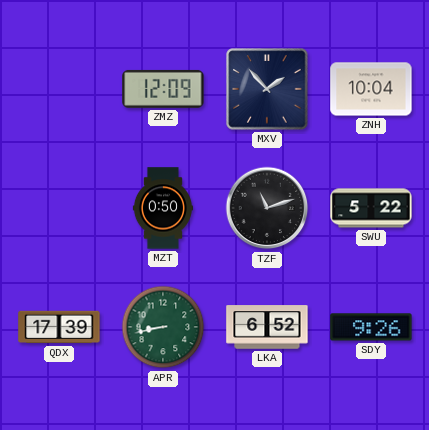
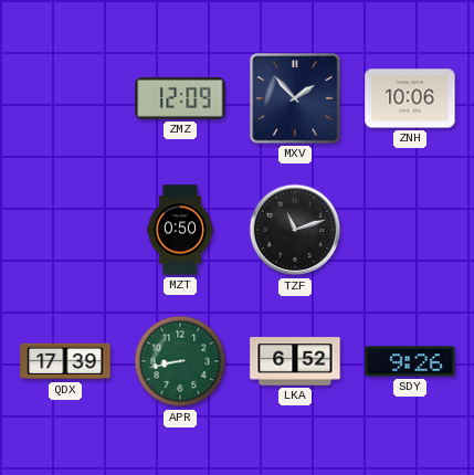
ZNH: 10:04 -> 10:06 (410, 98)
SWU: 5:22 -> none (371, 208)
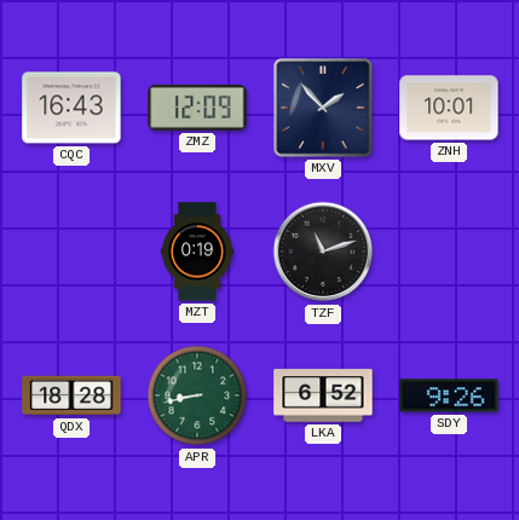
CQC: none -> 16:43 (71, 108)
ZNH: 10:06 -> 10:01 (449, 108)
MZT: 0:50 -> 0:19 (197, 252)
QDX: 17:39 -> 18:28 (71, 395)
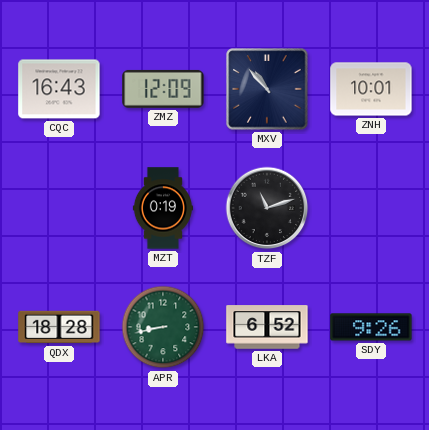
MXV: 1:53 -> 10:53 (267, 89)
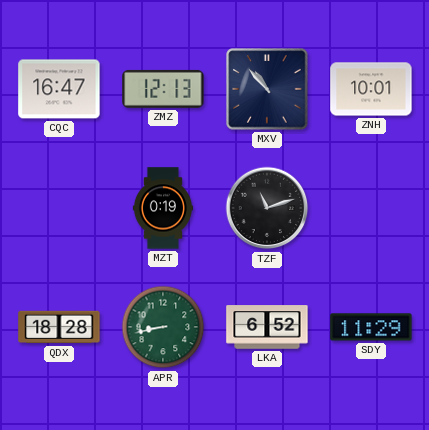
CQC: 16:43 -> 16:47 (59, 89)
ZMZ: 12:09 -> 12:13 (163, 89)
SDY: 9:26 -> 11:29 (371, 327)
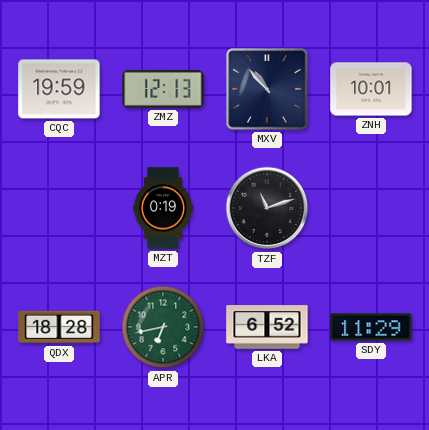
CQC: 16:47 -> 19:59 (59, 89)
APR: 8:43 -> 6:43 (163, 327)
